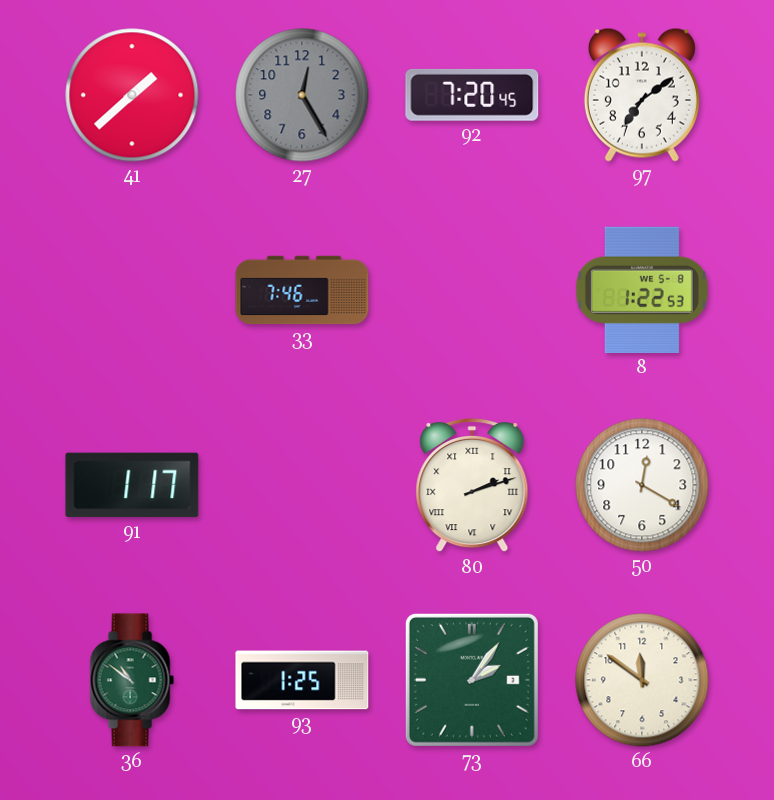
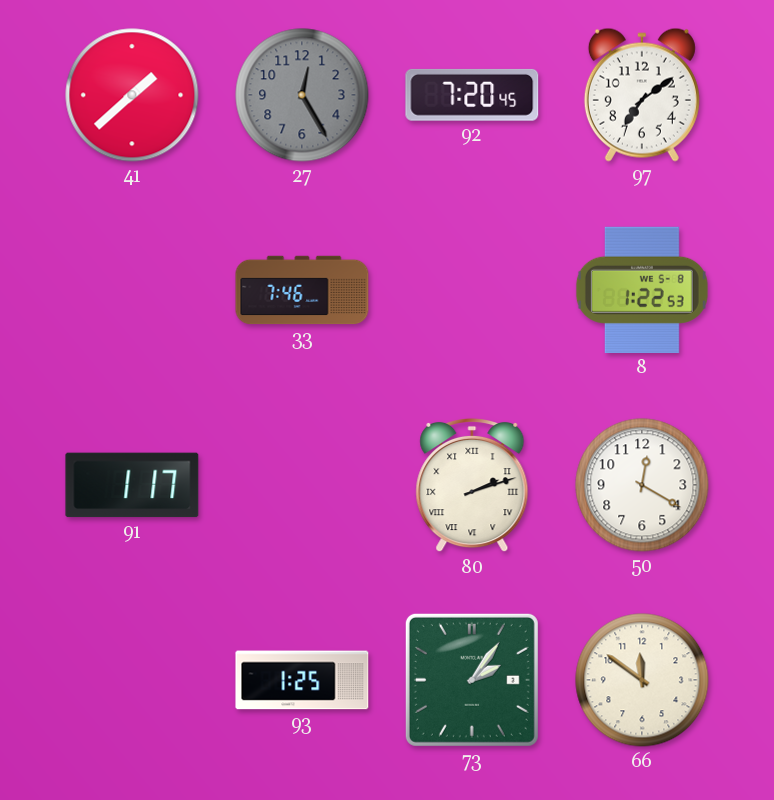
36: 10:51 -> none (132, 680)
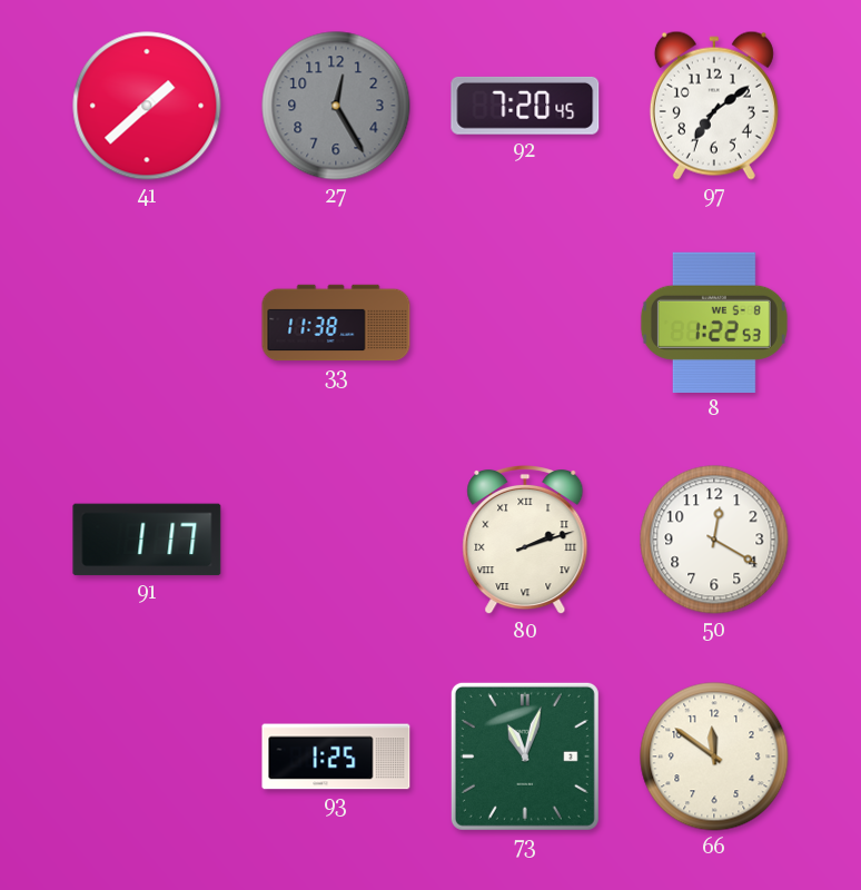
33: 7:46 -> 11:38 (336, 323)
73: 2:06 -> 11:03 (525, 756)
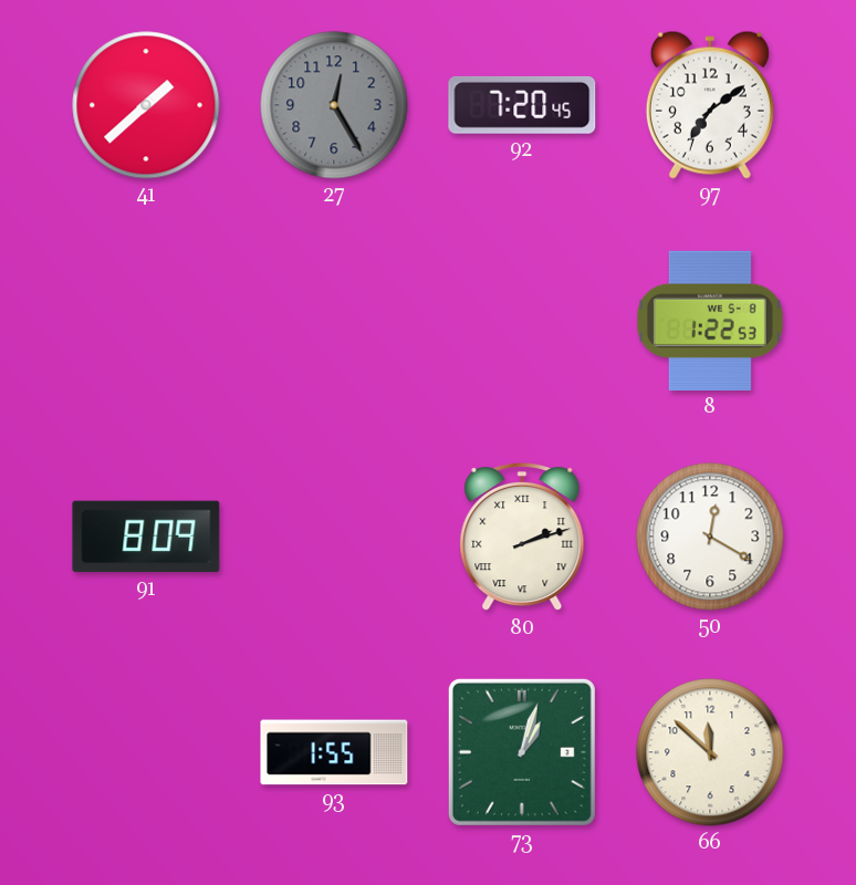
33: 11:38 -> none (336, 323)
91: 1:17 -> 8:09 (146, 537)
93: 1:25 -> 1:55 (334, 752)
73: 11:03 -> 1:03 (522, 752)
66: 11:51 -> 11:52 (710, 752)
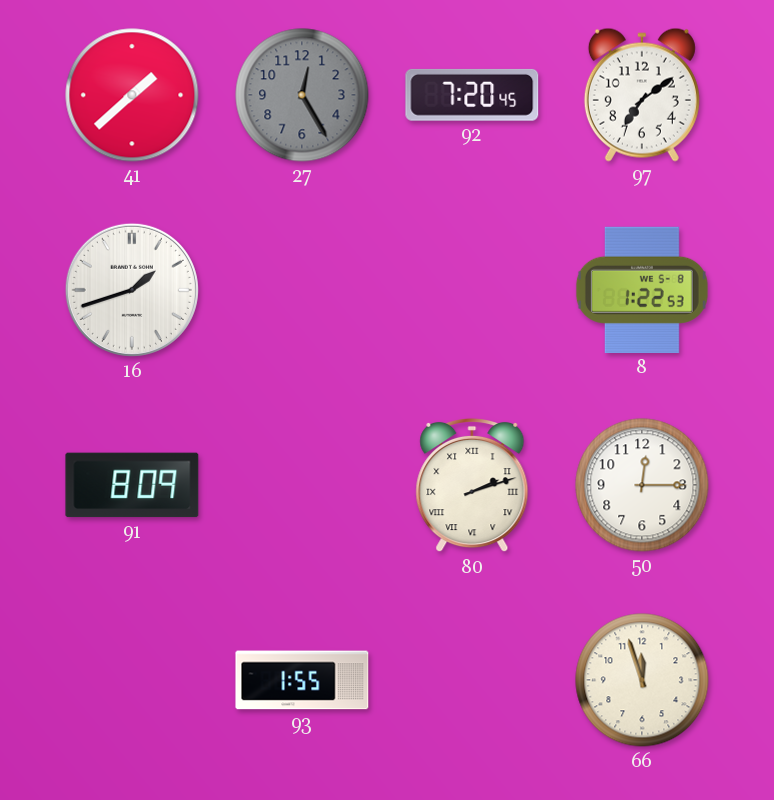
16: none -> 1:42 (132, 290)
50: 12:20 -> 12:15 (642, 485)
73: 1:03 -> none (522, 752)
66: 11:52 -> 11:57 (642, 680)
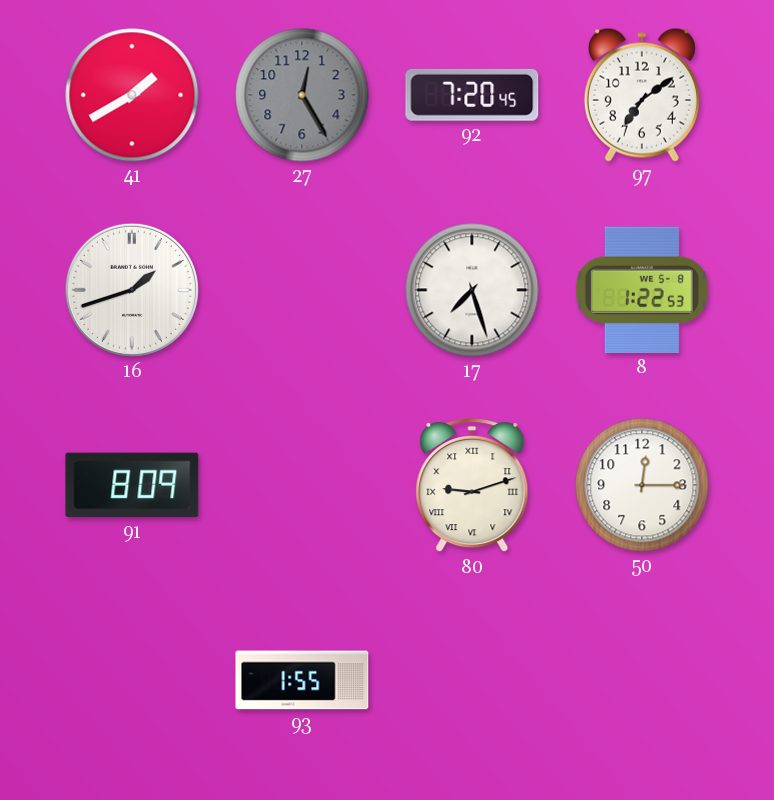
41: 1:38 -> 1:40 (132, 95)
17: none -> 7:27 (472, 290)
80: 2:12 -> 9:12 (472, 485)
66: 11:57 -> none (642, 680)
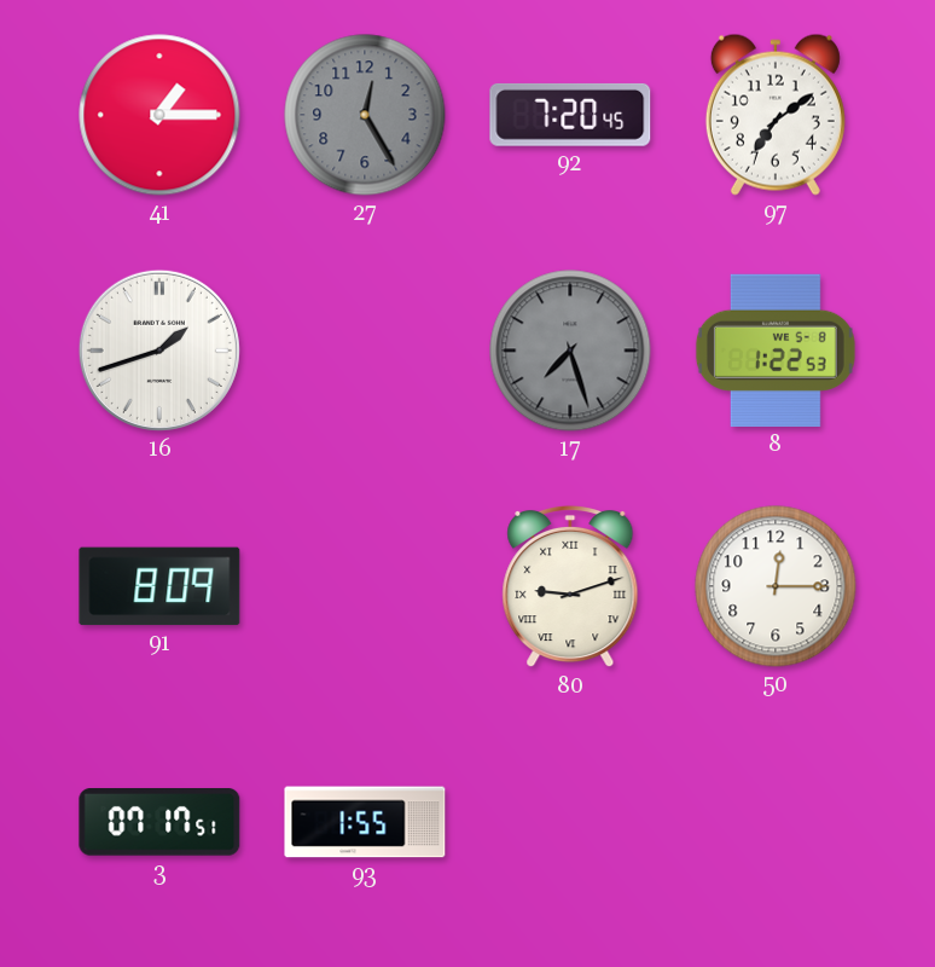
41: 1:40 -> 1:15 (159, 115)
17 dial: white -> grey (570, 351)
3: none -> 07:17 (159, 823)
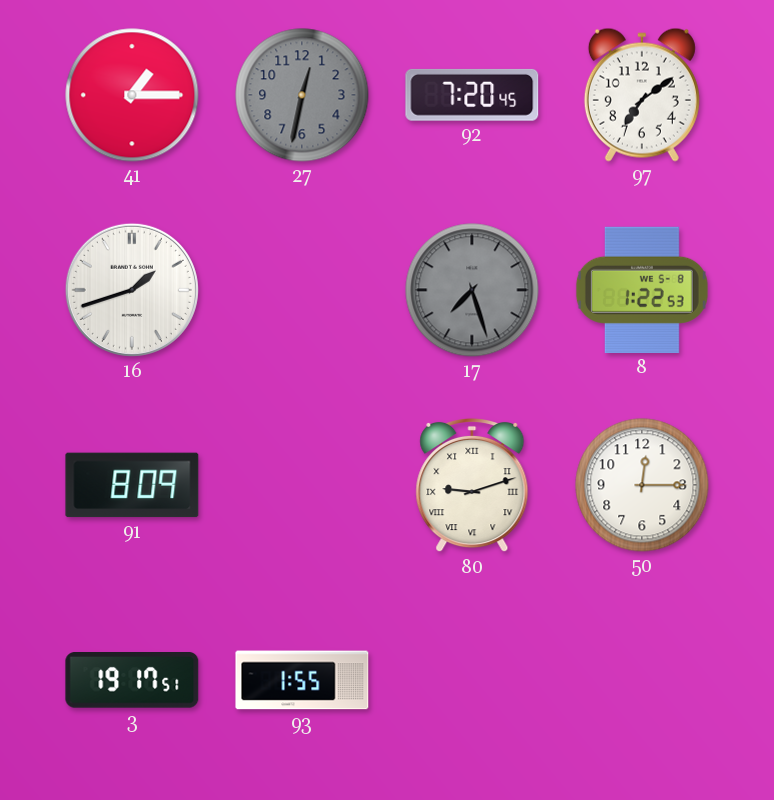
27: 12:25 -> 12:32 (302, 95)
3: 07:17 -> 19:17 (132, 681)
